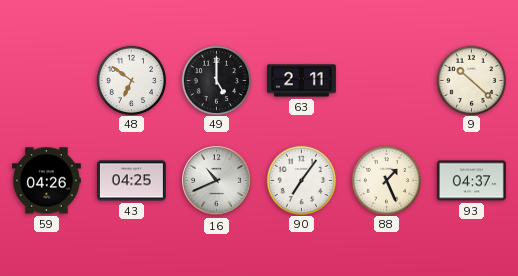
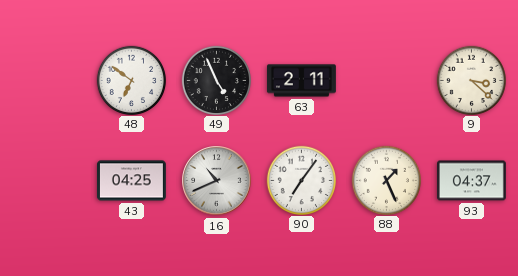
49: 5:00 -> 4:56 (216, 80)
9: 10:22 -> 3:22 (471, 80)
59: 04:26 -> none (46, 181)
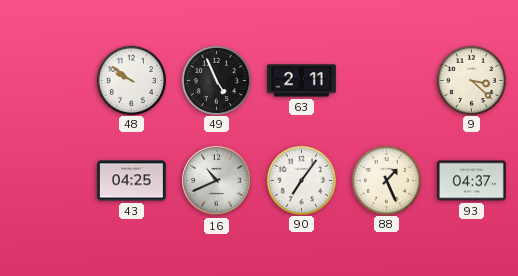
48: 6:51 -> 9:51 (131, 80)
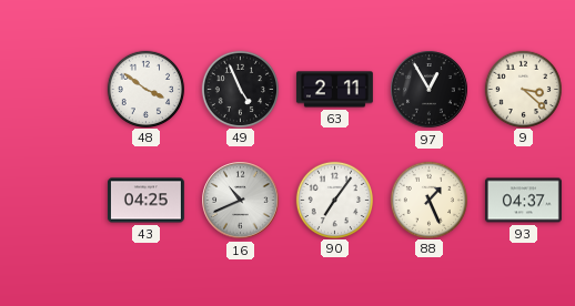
48: 9:51 -> 3:51 (145, 89)
97: none -> 12:55 (430, 90)
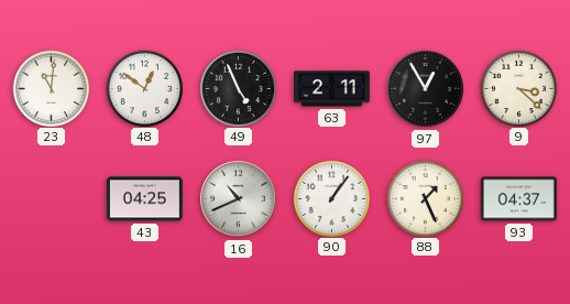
23: none -> 11:01 (51, 88)
48: 3:51 -> 12:51 (144, 88)
90: 7:06 -> 1:06 (331, 198)
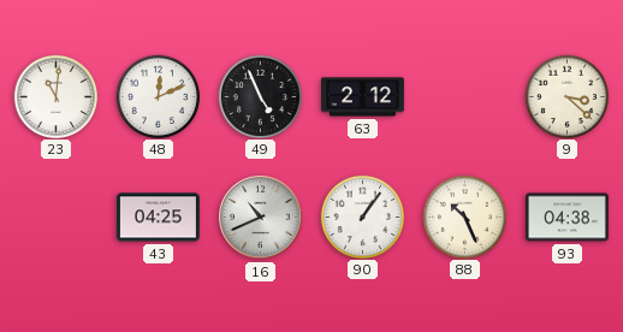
48: 12:51 -> 12:11 (158, 96)
63: 2:11 -> 2:12 (362, 97)
97: 12:55 -> none (426, 89)
88: 1:26 -> 10:26 (464, 217)
93: 04:37 -> 04:38 (566, 218)
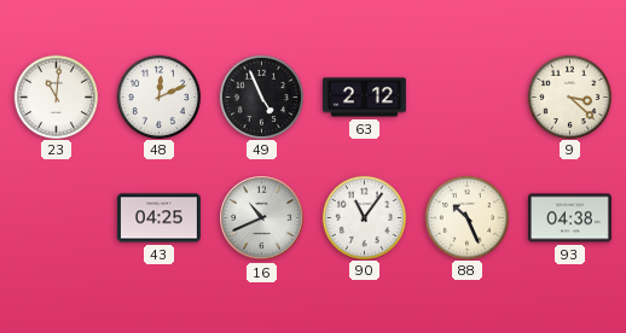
90: 1:06 -> 11:06 (364, 217)
